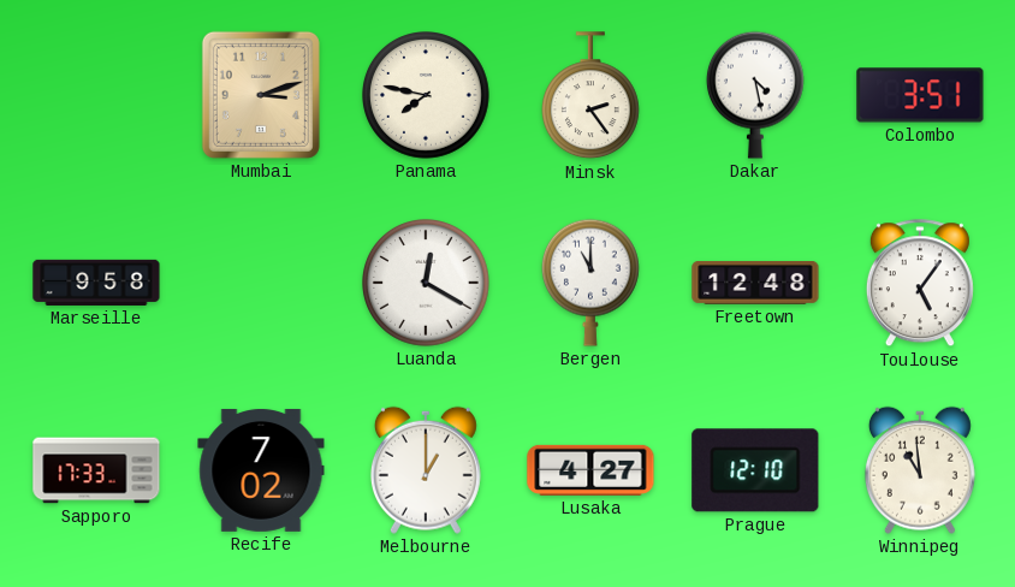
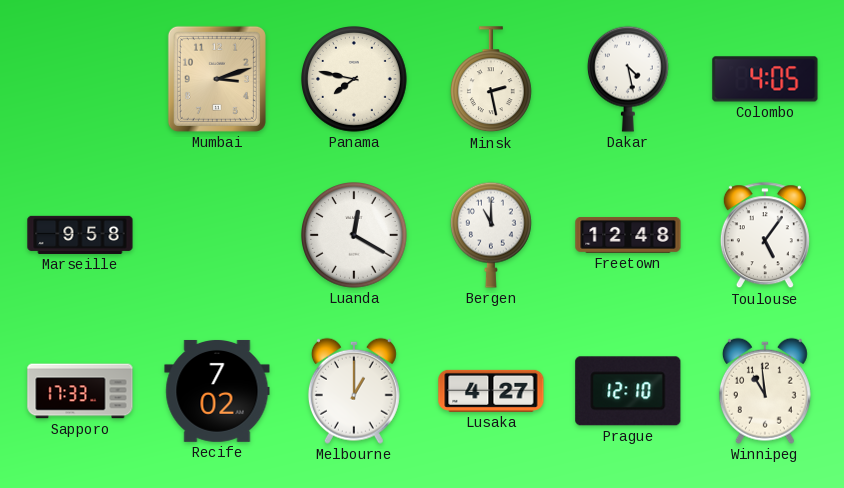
Minsk: 2:24 -> 2:28 (491, 80)
Colombo: 3:51 -> 4:05 (765, 79)
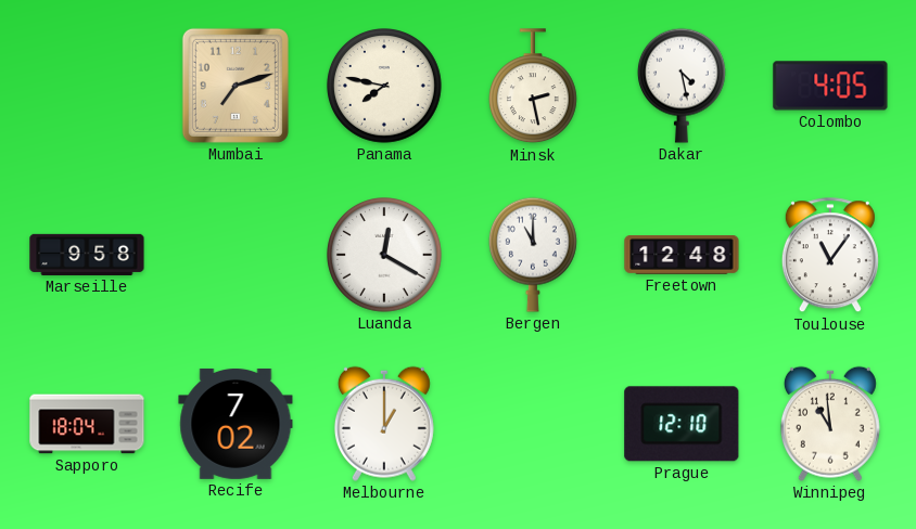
Mumbai: 3:12 -> 7:12 (236, 86)
Toulouse: 5:06 -> 11:06 (830, 256)
Sapporo: 17:33 -> 18:04 (87, 424)
Lusaka: 4:27 -> none (491, 391)
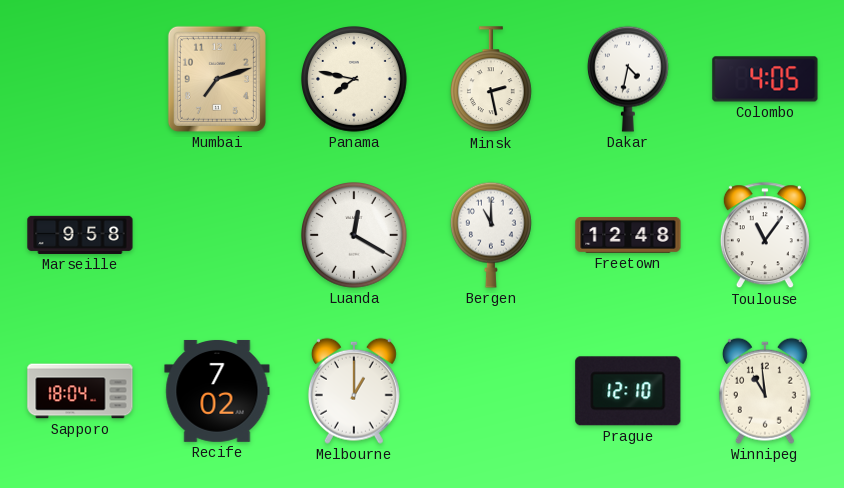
Dakar: 4:28 -> 4:32 (628, 79)
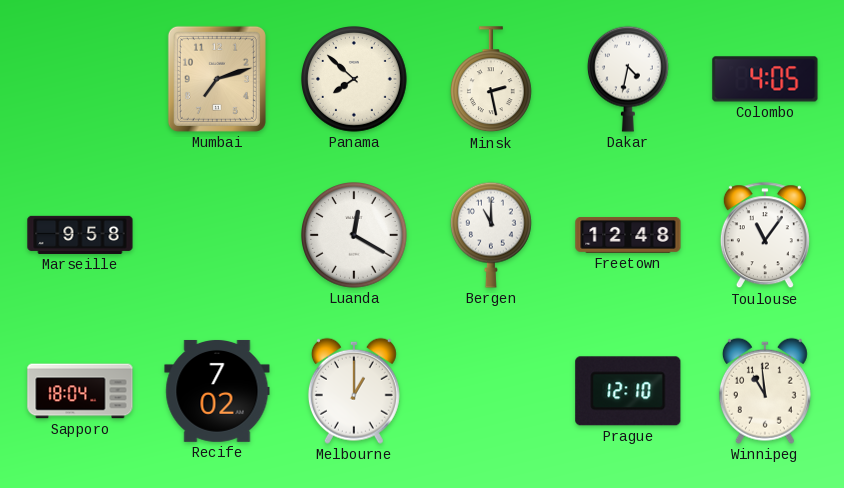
Panama: 7:47 -> 7:52 (355, 80)
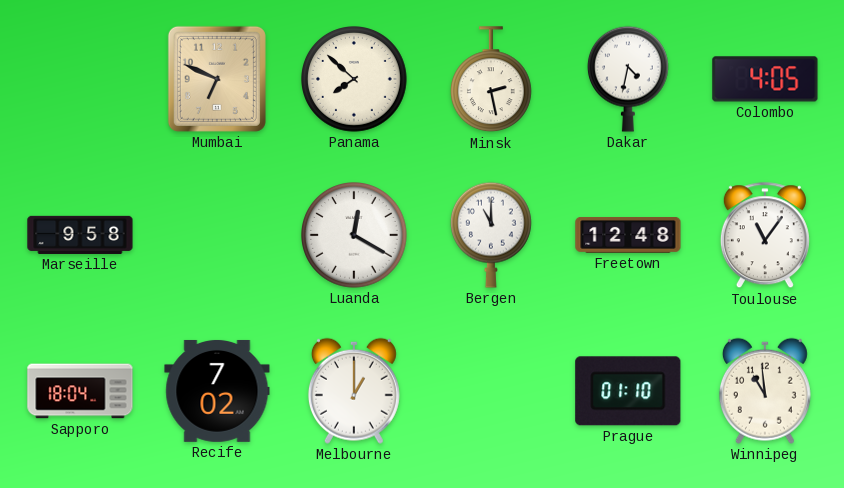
Mumbai: 7:12 -> 6:49 (217, 79)
Prague: 12:10 -> 01:10 (628, 391)
